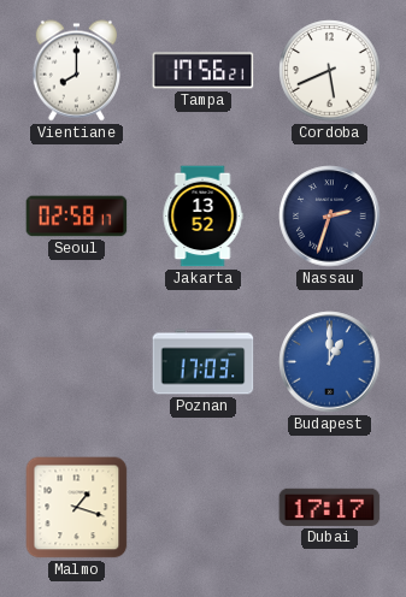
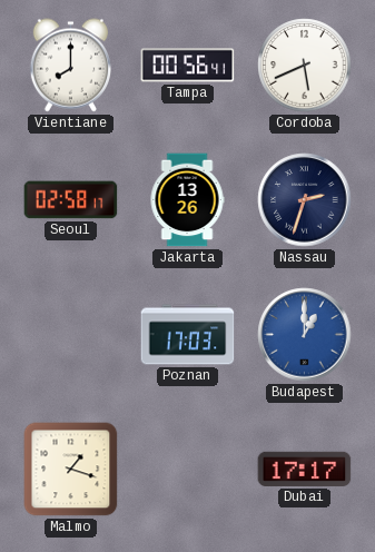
Tampa: 17:56 -> 00:56 (188, 66)
Jakarta: 13:52 -> 13:26 (187, 200)
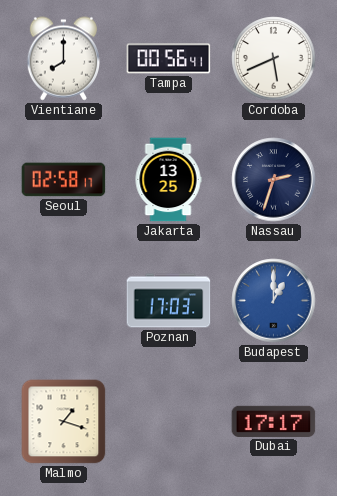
Jakarta: 13:26 -> 13:25 (168, 180)
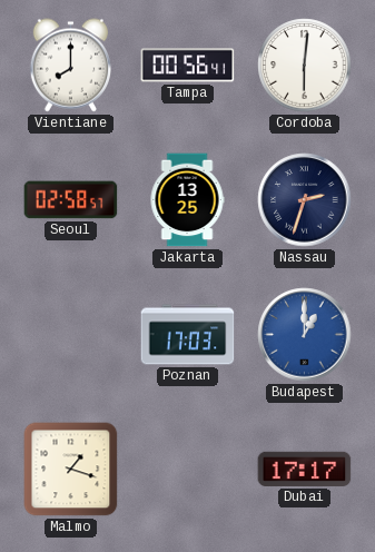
Cordoba: 5:41 -> 6:01 (305, 66)
Seoul: 02:58:17 -> 02:58:57 (71, 200)
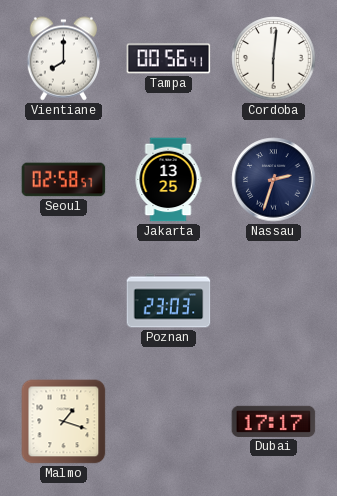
Poznan: 17:03 -> 23:03 (169, 301)
Budapest: 1:00 -> none (305, 335)
